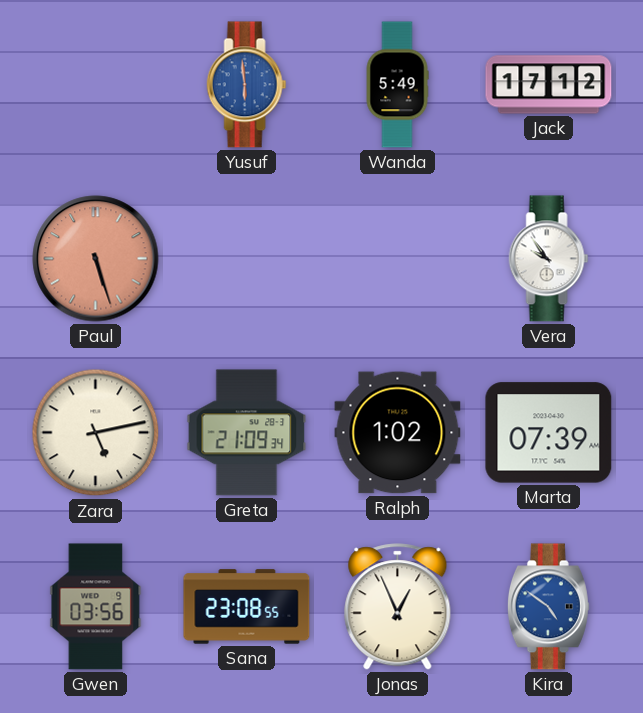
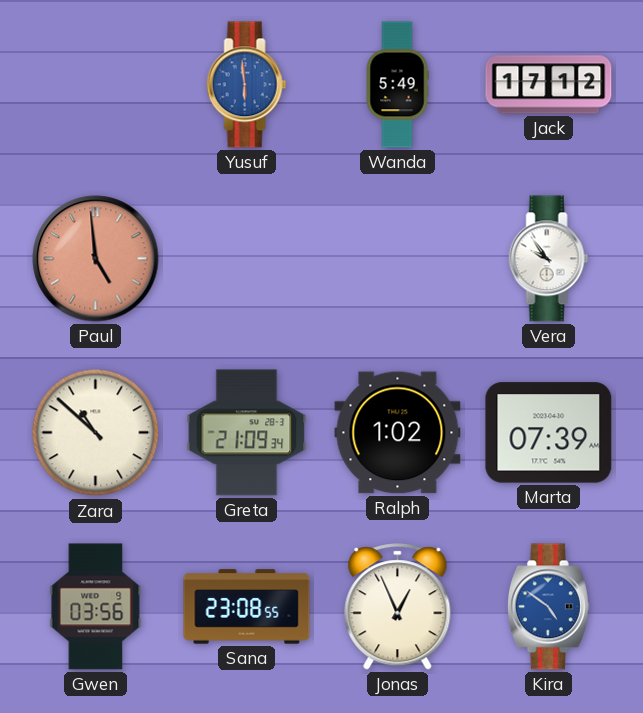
Paul: 5:27 -> 4:59 (96, 259)
Zara: 5:13 -> 10:52 (96, 433)
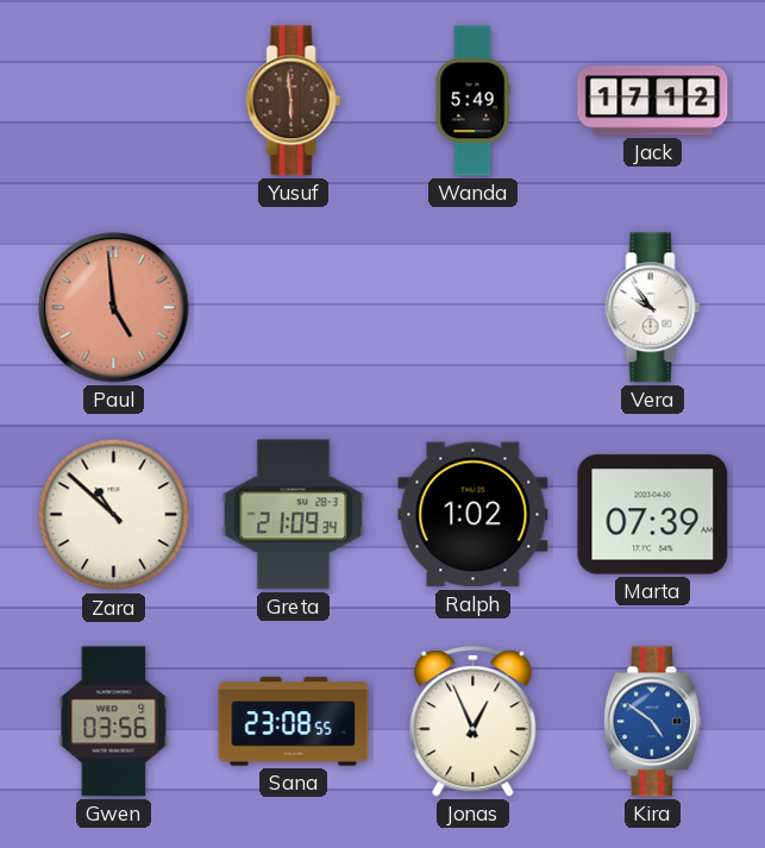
Yusuf dial: blue -> brown (294, 101)
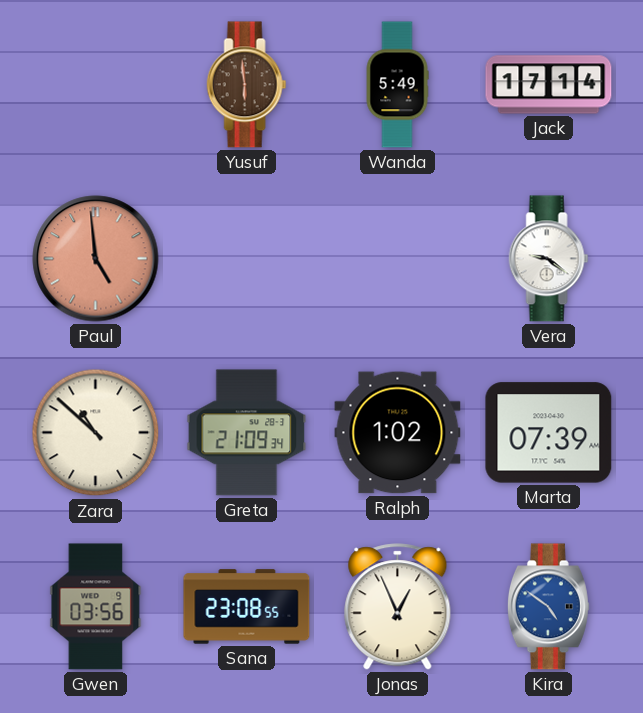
Jack: 17:12 -> 17:14 (549, 85)
Vera: 9:54 -> 9:21 (549, 259)
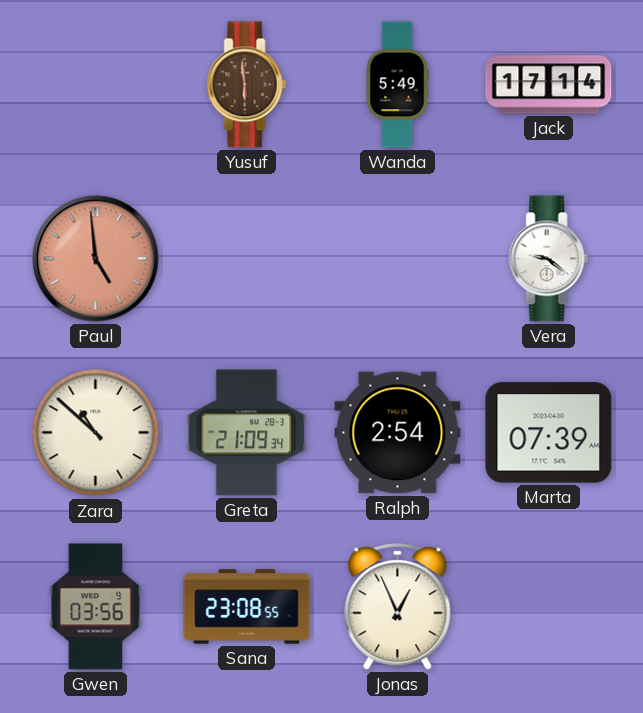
Ralph: 1:02 -> 2:54 (398, 433)
Kira: 4:51 -> none (548, 607)
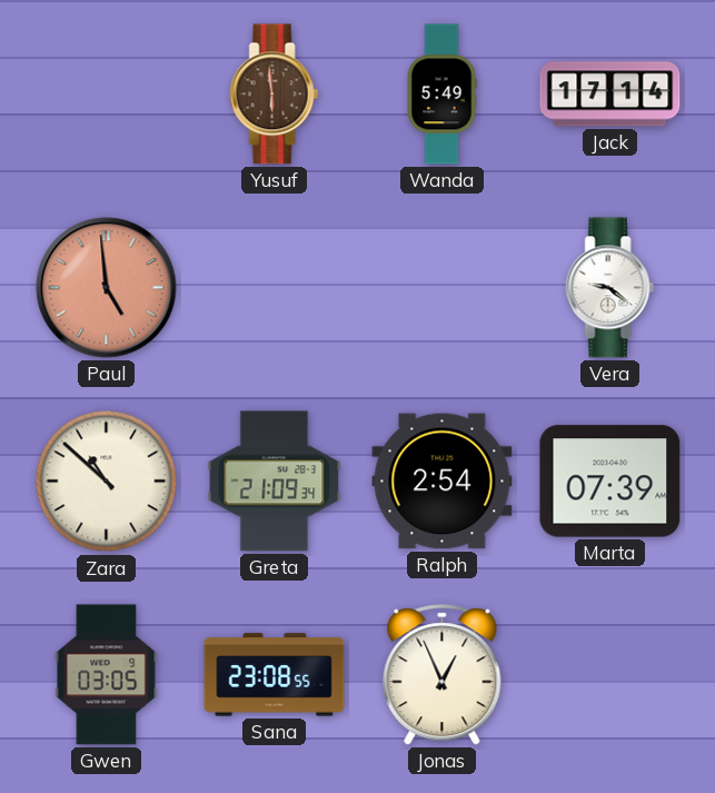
Gwen: 03:56 -> 03:05 (107, 675)
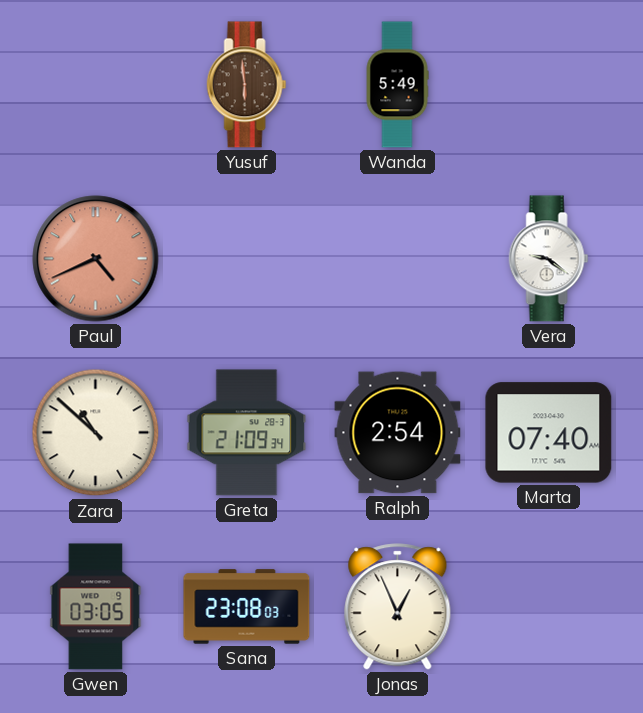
Jack: 17:14 -> none (610, 95)
Paul: 4:59 -> 4:41 (96, 259)
Marta: 07:39 -> 07:40 (549, 433)
Sana: 23:08:55 -> 23:08:03 (247, 607)
